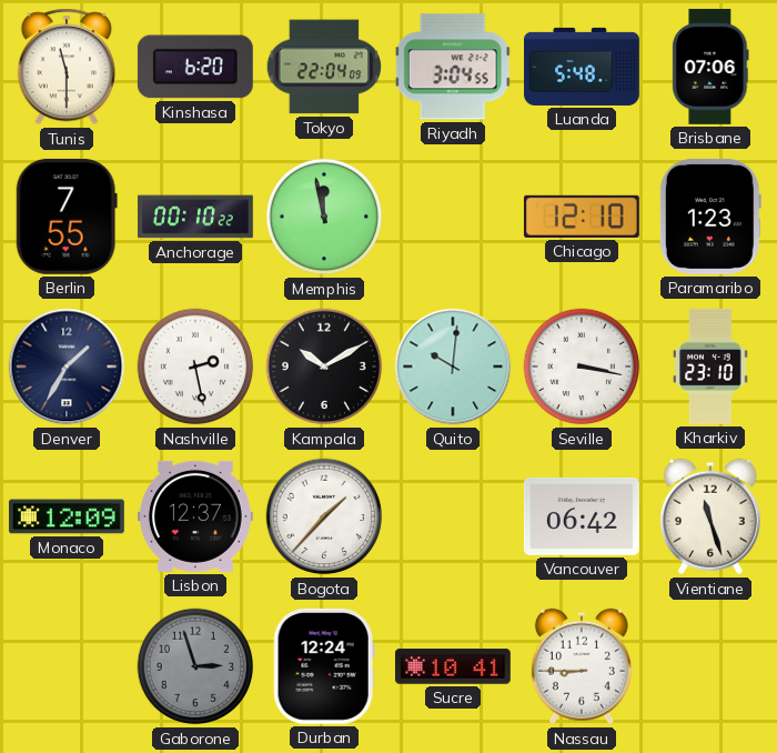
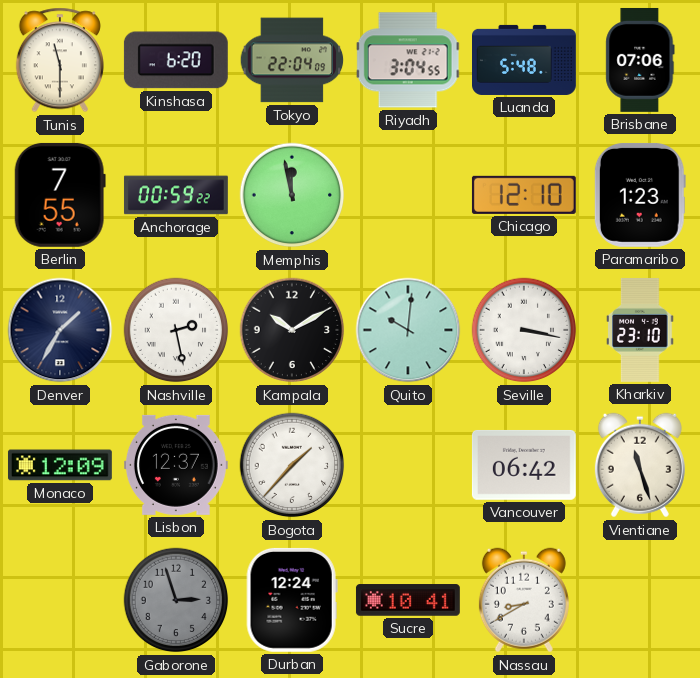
Anchorage: 00:10 -> 00:59 (176, 195)
Nassau: 8:45 -> 8:40 (524, 600)
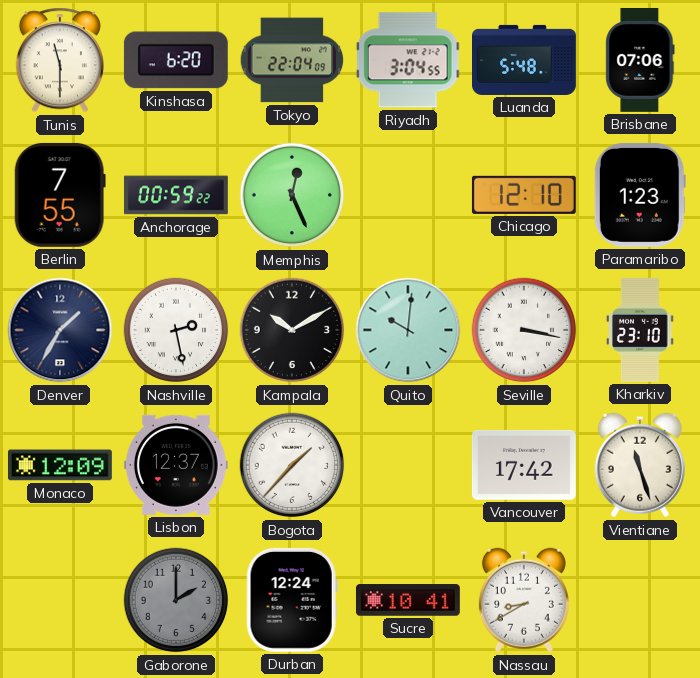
Memphis: 11:58 -> 12:26 (292, 195)
Vancouver: 06:42 -> 17:42 (524, 465)
Gaborone: 2:57 -> 2:00 (176, 600)
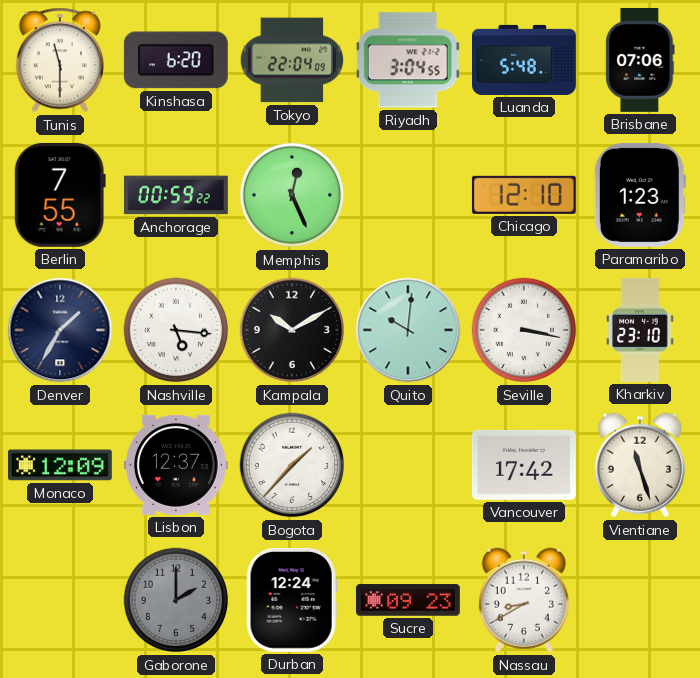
Nashville: 2:28 -> 5:16 (176, 330)
Sucre: 10:41 -> 09:23 (408, 600)
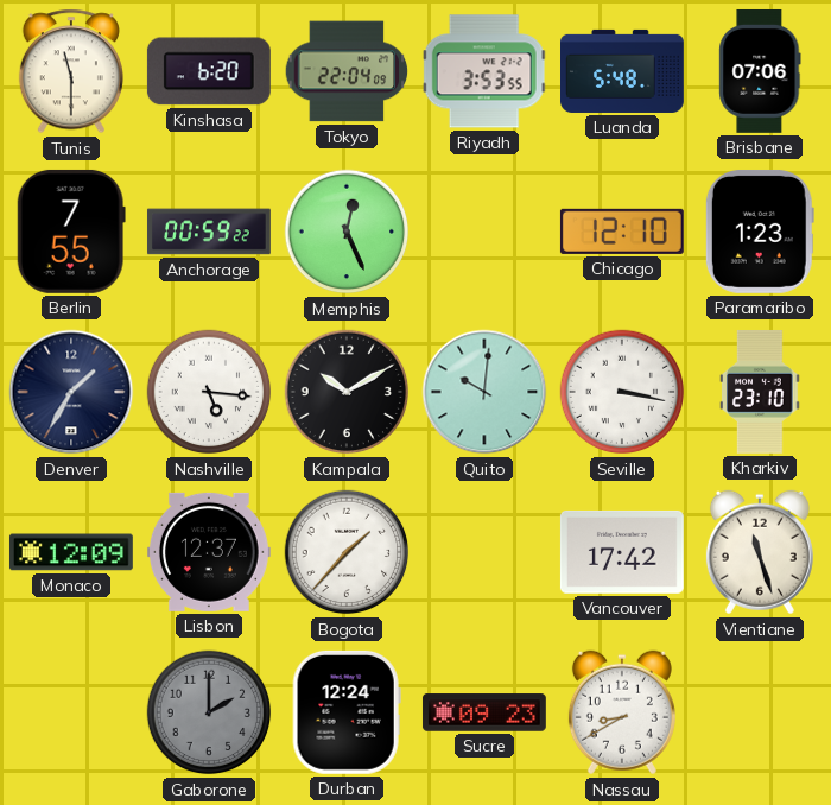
Riyadh: 3:04 -> 3:53 (484, 71)
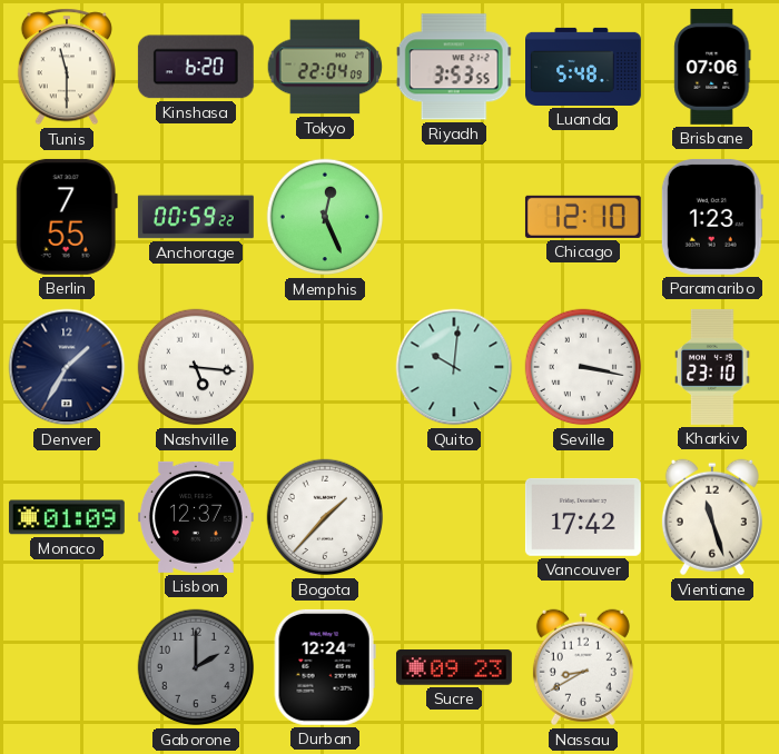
Kampala: 10:10 -> none (347, 392)
Monaco: 12:09 -> 01:09 (67, 517)
